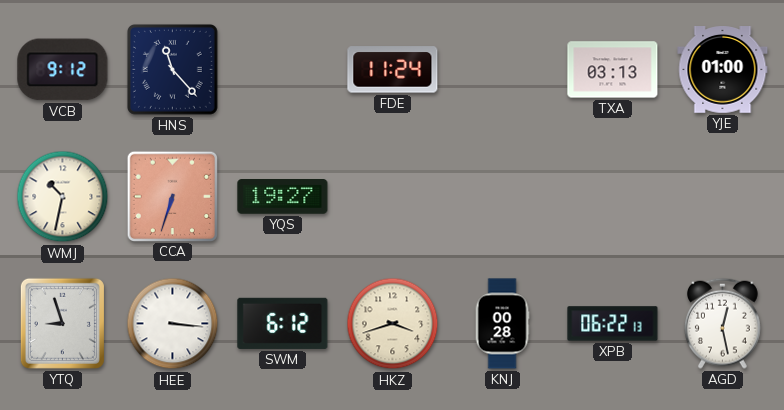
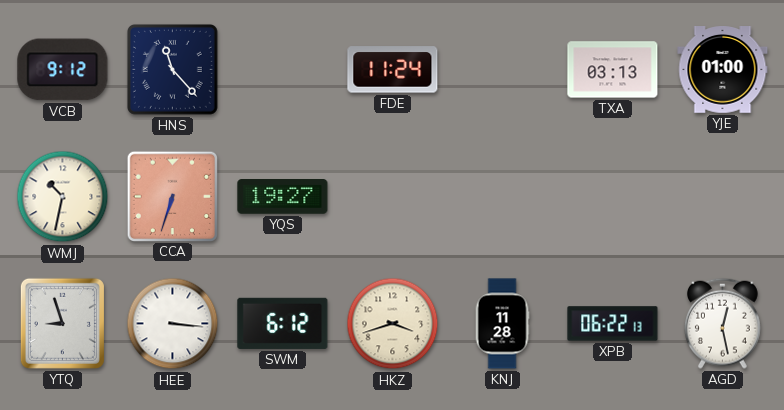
KNJ: 00:28 -> 11:28 (502, 324)
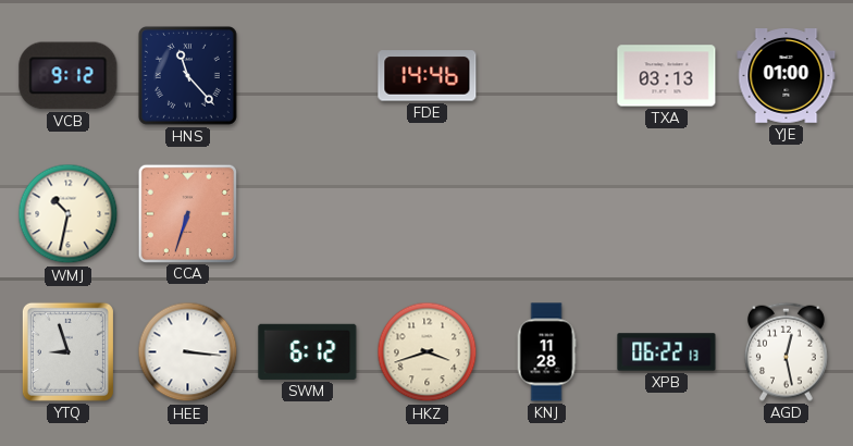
FDE: 11:24 -> 14:46 (428, 76)
YQS: 19:27 -> none (283, 197)
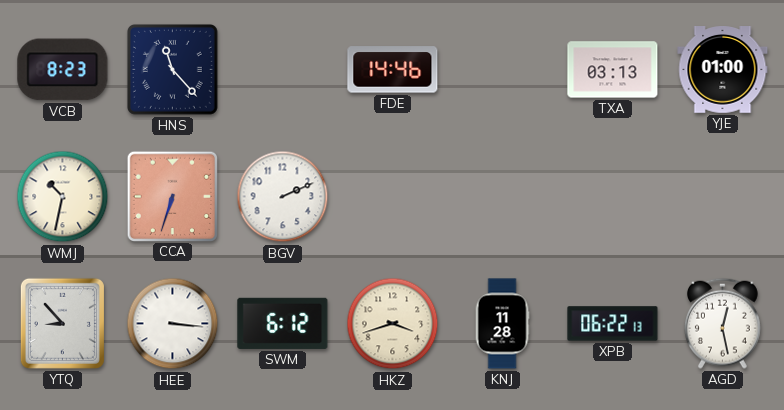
VCB: 9:12 -> 8:23 (63, 70)
BGV: none -> 2:11 (283, 197)
YTQ: 8:57 -> 8:53 (62, 323)
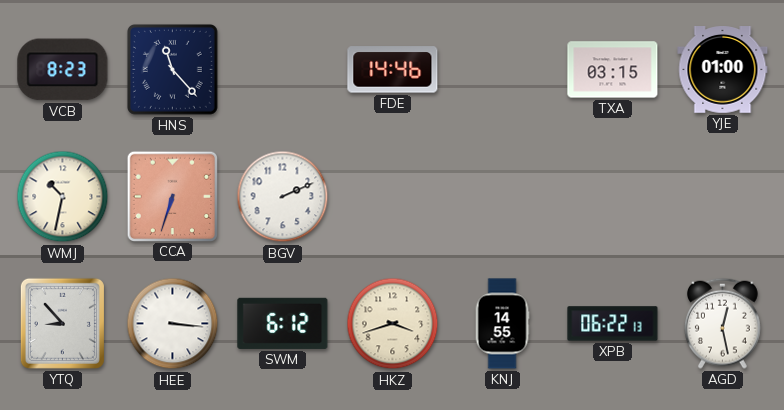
TXA: 03:13 -> 03:15 (613, 70)
KNJ: 11:28 -> 14:55 (502, 324)
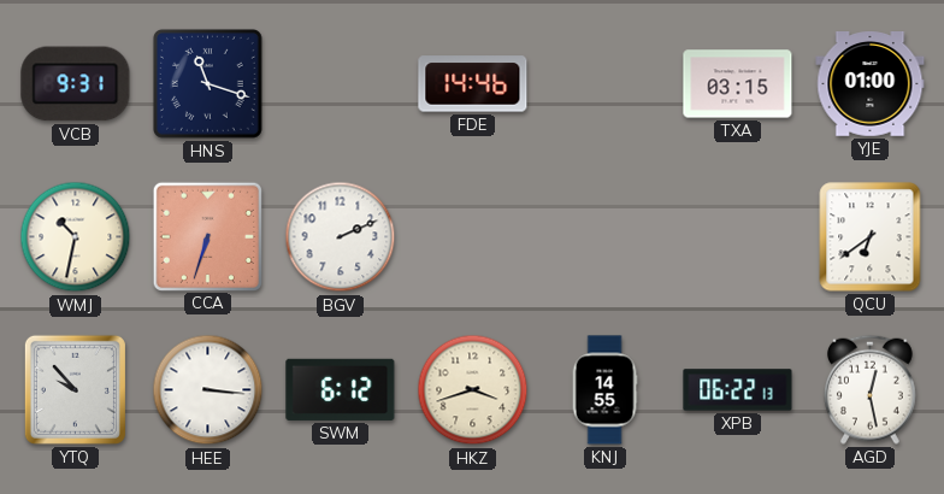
VCB: 8:23 -> 9:31 (76, 84)
HNS: 11:23 -> 11:18 (207, 83)
QCU: none -> 6:39 (871, 237)
YTQ: 8:53 -> 9:53 (75, 389)
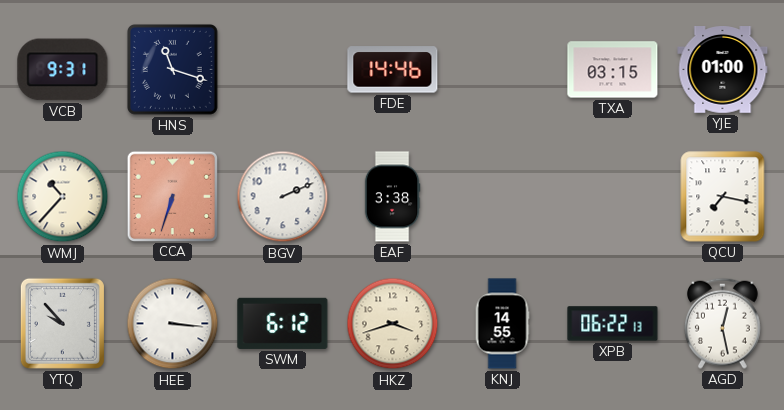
WMJ: 10:32 -> 10:37 (63, 197)
EAF: none -> 3:38 (392, 197)
QCU: 6:39 -> 7:17 (723, 197)
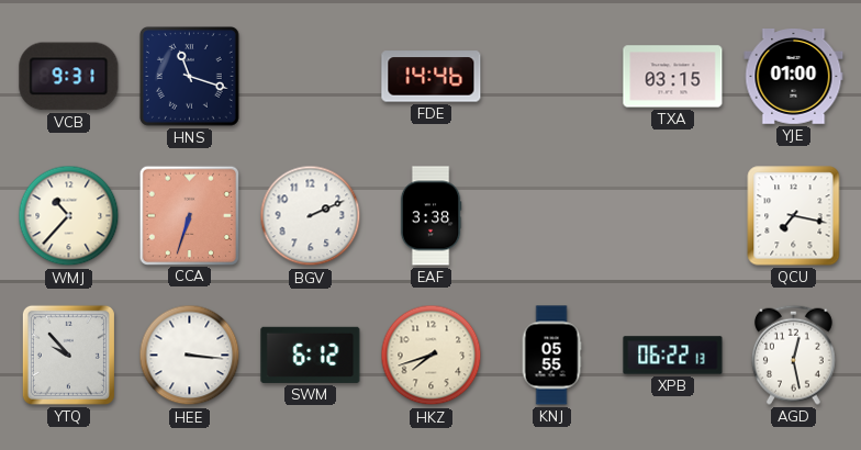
HKZ: 3:42 -> 7:42 (432, 356)
KNJ: 14:55 -> 05:55 (551, 356)
